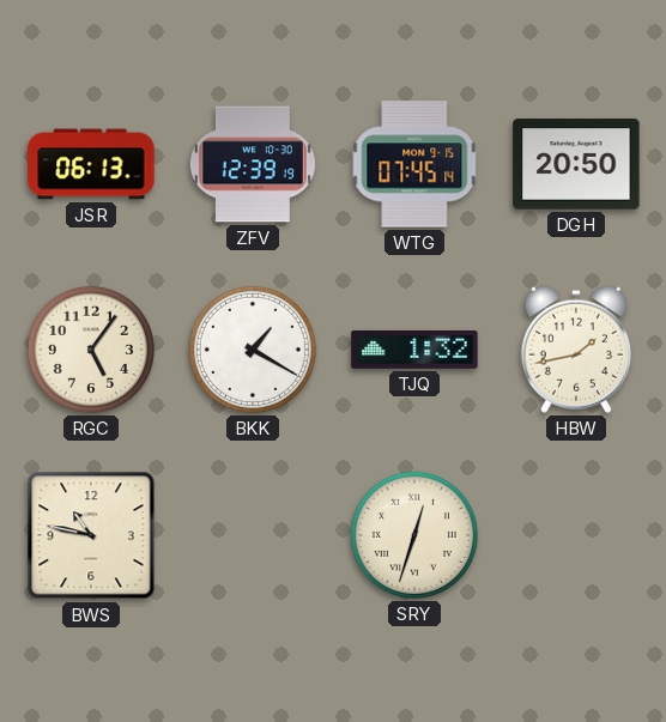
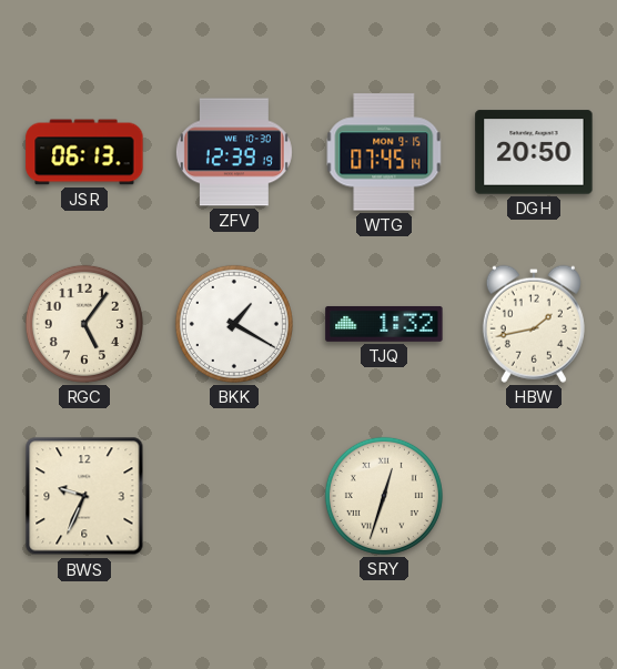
BWS: 10:47 -> 9:34 (84, 496)
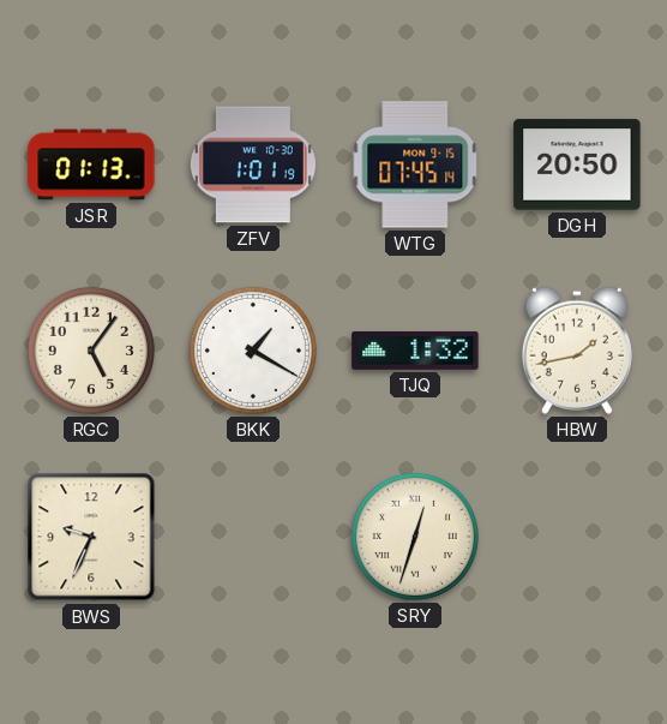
JSR: 06:13 -> 01:13 (91, 164)
ZFV: 12:39 -> 1:01 (253, 164)
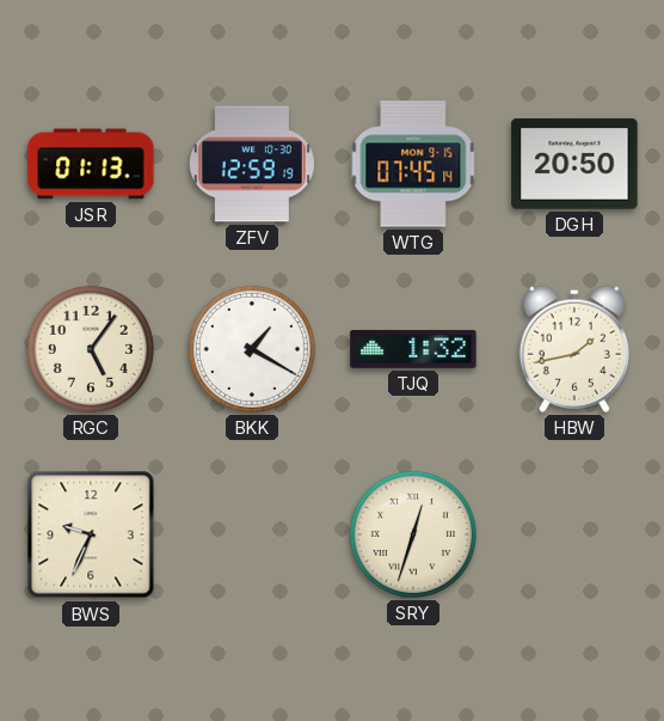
ZFV: 1:01 -> 12:59 (252, 164)
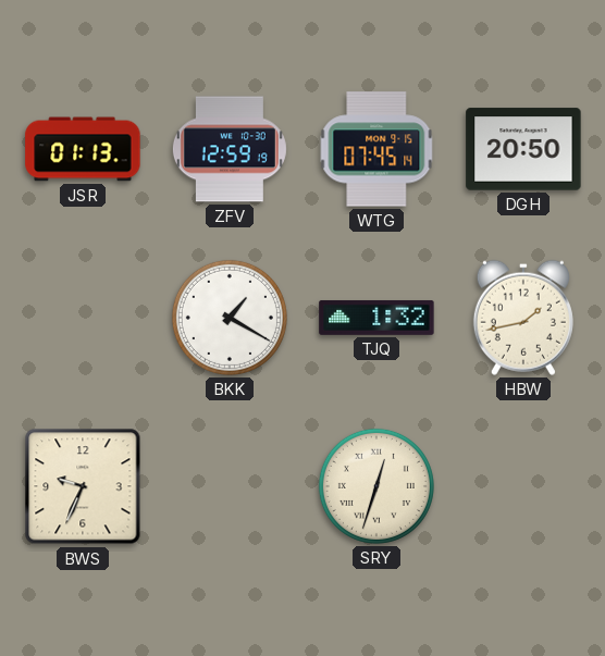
RGC: 5:06 -> none (91, 349)
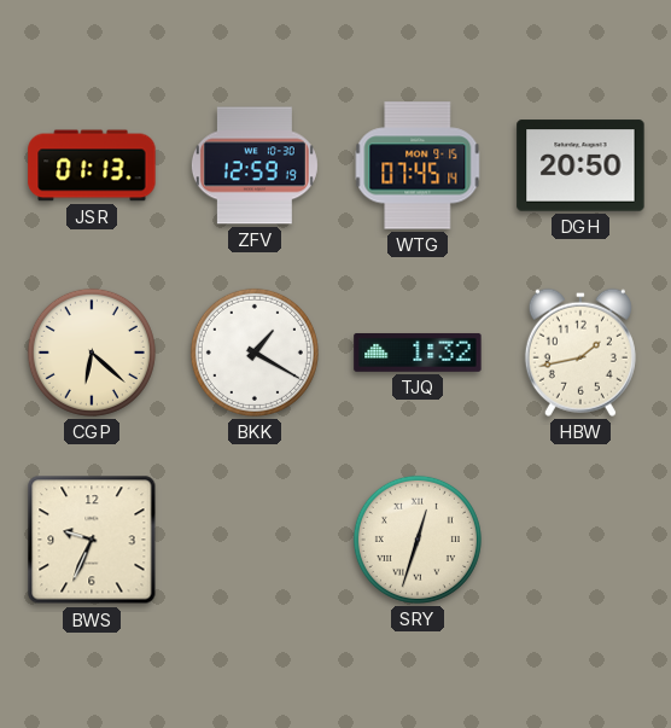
CGP: none -> 6:22 (92, 353)
